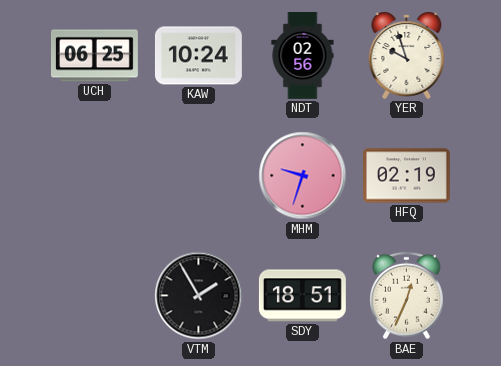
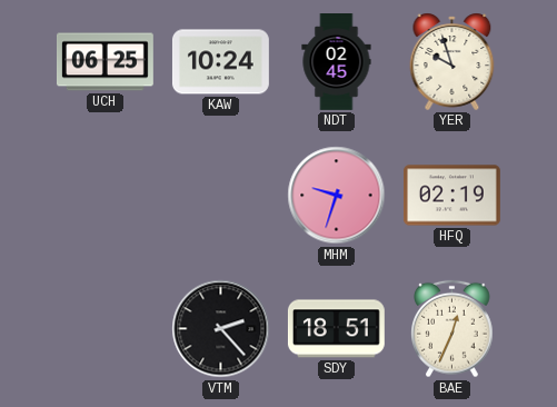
NDT: 02:56 -> 02:45 (337, 62)
VTM: 1:55 -> 2:23 (221, 329)
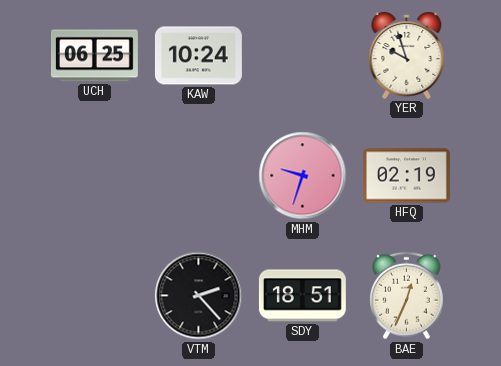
NDT: 02:45 -> none (337, 62)
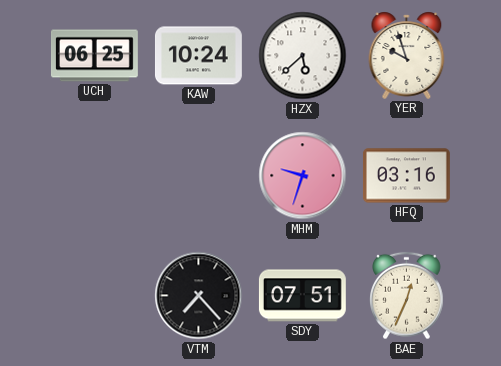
HZX: none -> 5:38 (303, 56)
HFQ: 02:19 -> 03:16 (406, 176)
VTM: 2:23 -> 7:23 (199, 296)
SDY: 18:51 -> 07:51 (302, 296)
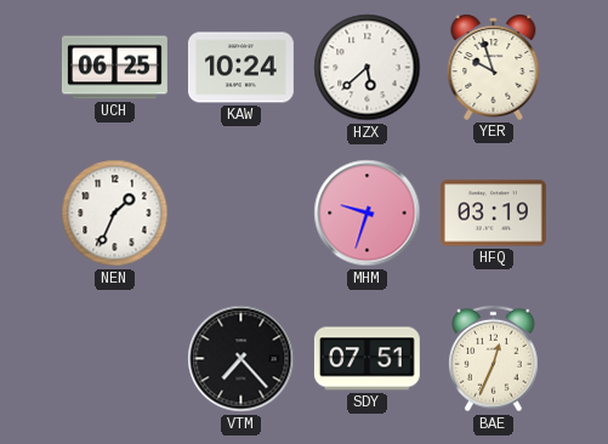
NEN: none -> 1:34 (115, 214)
HFQ: 03:16 -> 03:19 (493, 214)
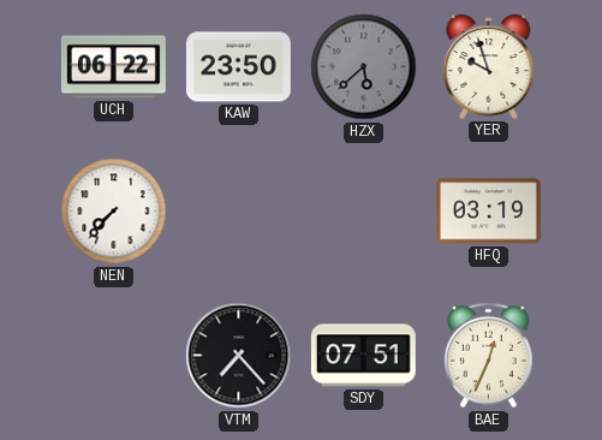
UCH: 06:25 -> 06:22 (113, 67)
KAW: 10:24 -> 23:50 (238, 67)
HZX dial: white -> grey (364, 67)
NEN: 1:34 -> 7:37 (114, 212)
MHM: 9:33 -> none (368, 214)
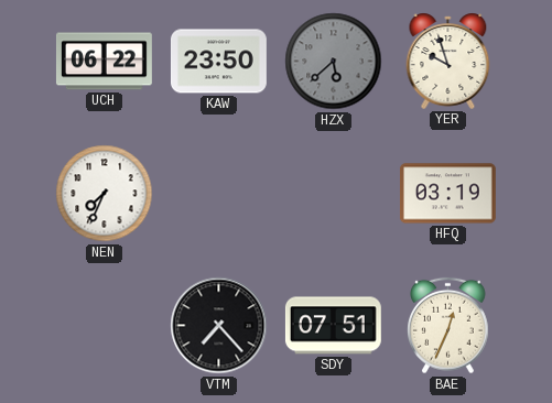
NEN: 7:37 -> 7:34 (105, 194)
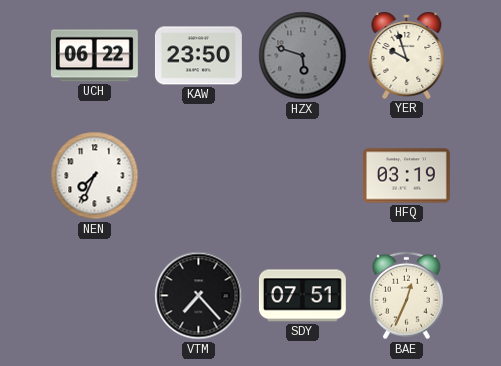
HZX: 5:38 -> 5:48 (303, 56)
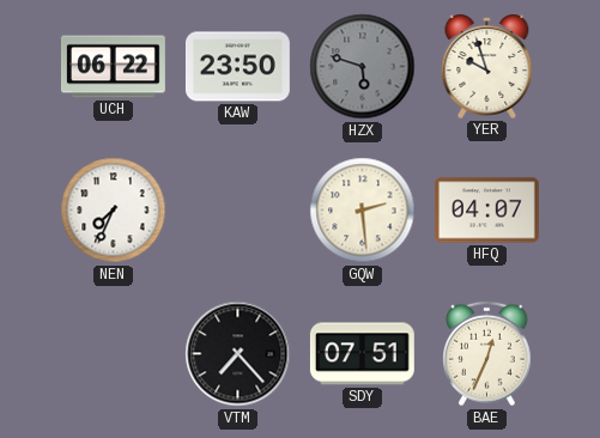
GQW: none -> 2:29 (363, 211)
HFQ: 03:19 -> 04:07 (486, 211)
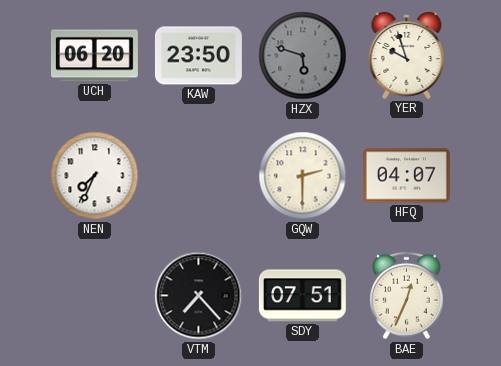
UCH: 06:22 -> 06:20 (94, 56)
GQW: 2:29 -> 2:30 (303, 176)
